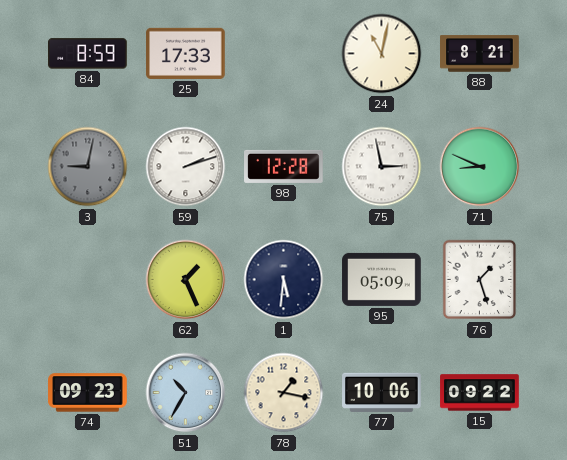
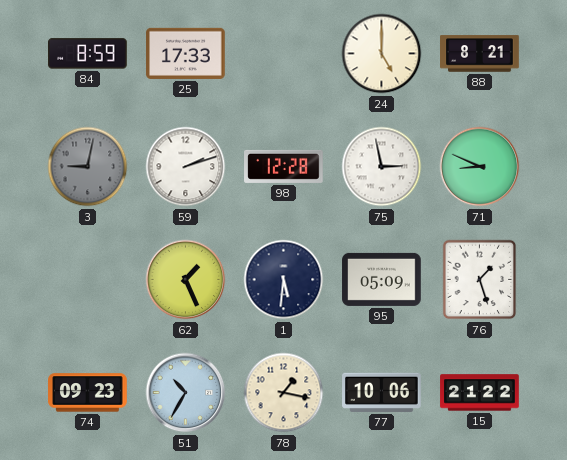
24: 11:02 -> 5:00 (382, 54)
15: 09:22 -> 21:22 (480, 393)
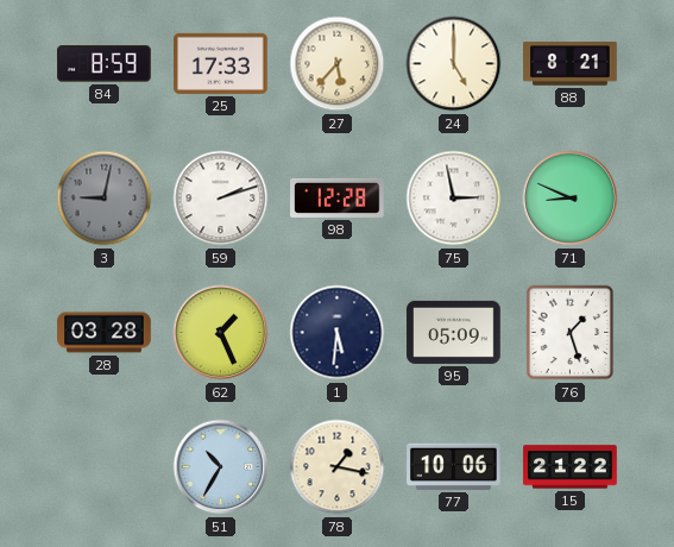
27: none -> 5:37 (338, 64)
28: none -> 03:28 (105, 333)
74: 09:23 -> none (88, 393)
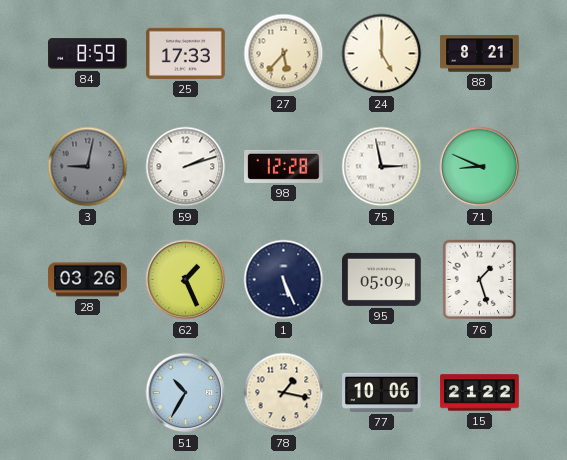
28: 03:28 -> 03:26 (88, 280)
1: 5:31 -> 5:26 (284, 280)
